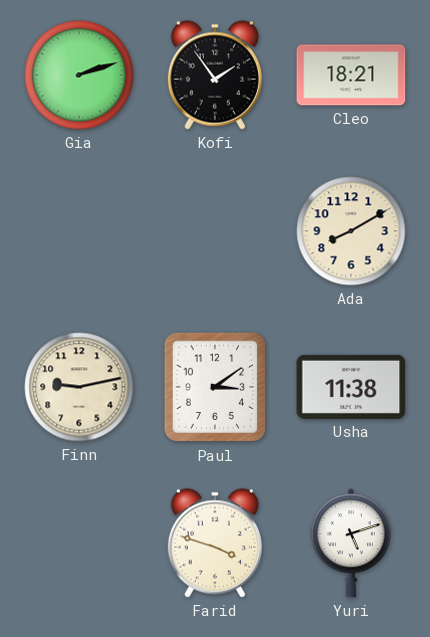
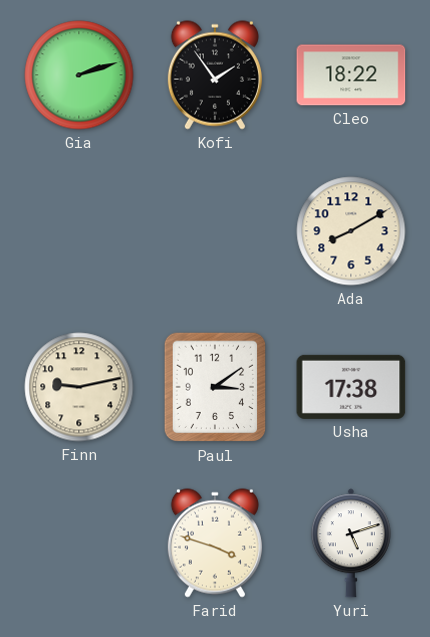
Cleo: 18:21 -> 18:22 (351, 75)
Usha: 11:38 -> 17:38 (351, 387)
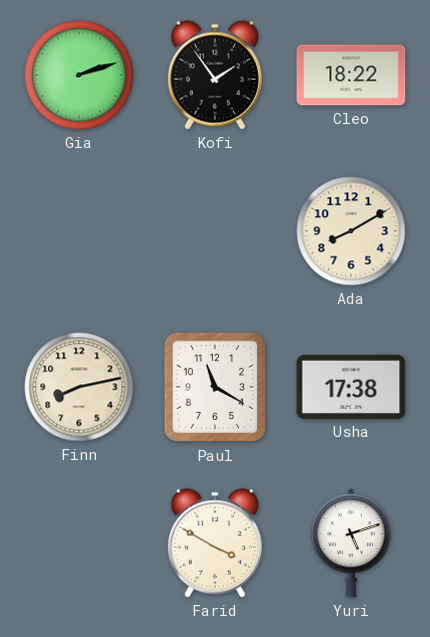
Finn: 9:13 -> 8:13 (79, 387)
Paul: 3:09 -> 11:20 (215, 387)
Farid: 3:48 -> 3:50 (215, 543)
